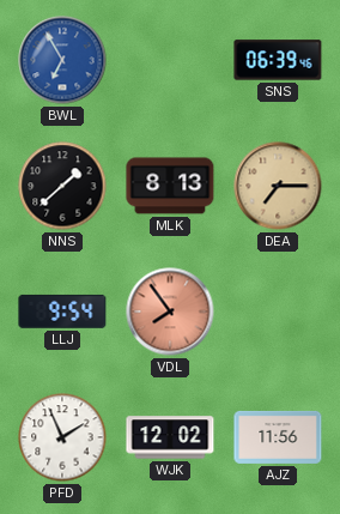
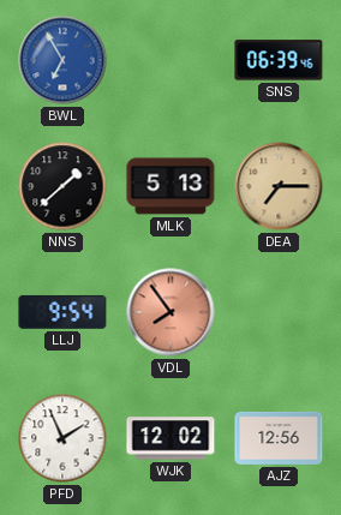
MLK: 8:13 -> 5:13 (170, 186)
AJZ: 11:56 -> 12:56 (279, 438)
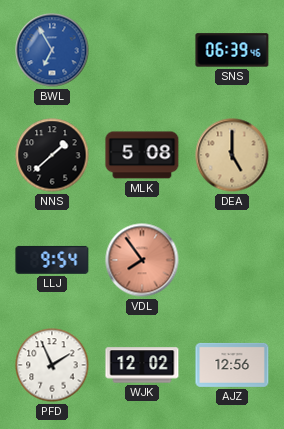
MLK: 5:13 -> 5:08 (142, 155)
DEA: 7:15 -> 5:00 (232, 155)
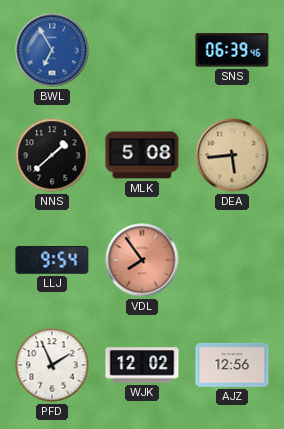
DEA: 5:00 -> 5:44 (232, 155)
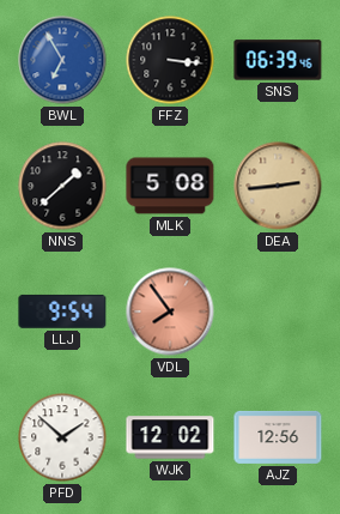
FFZ: none -> 3:16 (170, 60)
DEA: 5:44 -> 2:44 (278, 186)
PFD: 1:56 -> 1:52 (62, 437)
